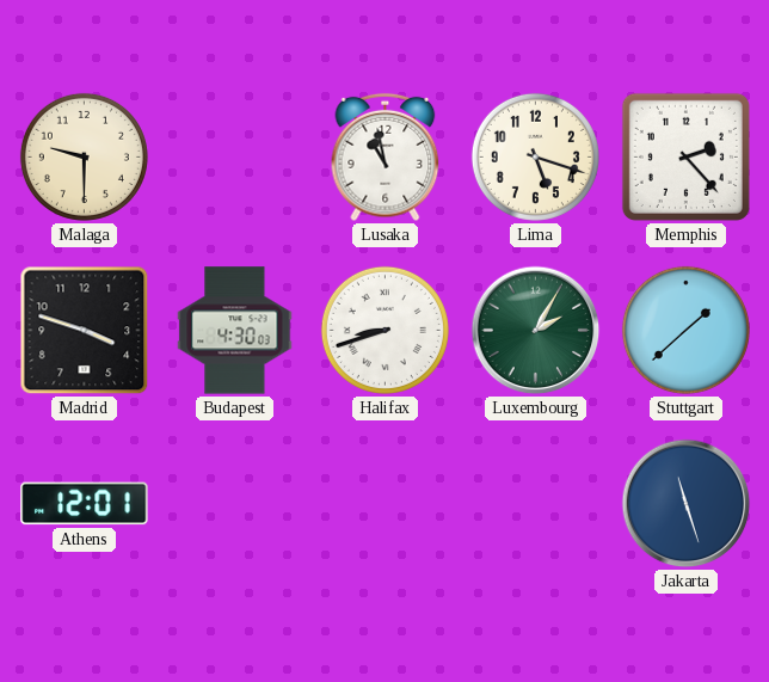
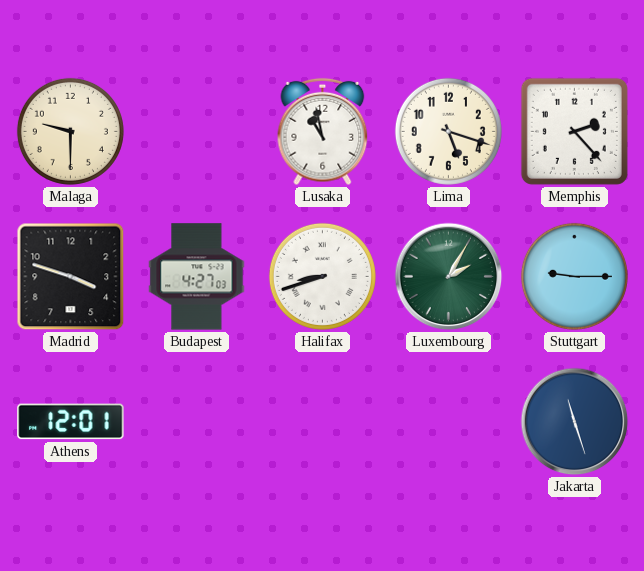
Budapest: 4:30 -> 4:27 (197, 277)
Stuttgart: 1:38 -> 9:15 (574, 276)
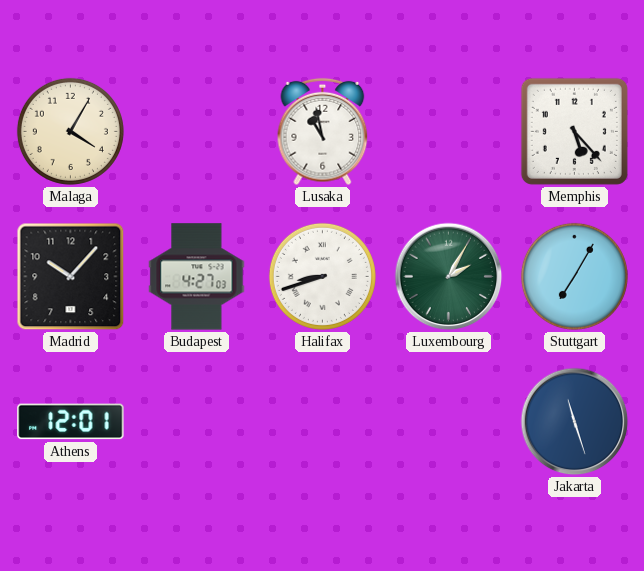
Malaga: 9:30 -> 4:05 (70, 131)
Lima: 5:18 -> none (448, 131)
Memphis: 2:23 -> 5:23 (574, 131)
Madrid: 3:48 -> 10:07 (71, 277)
Stuttgart: 9:15 -> 7:05 (574, 276)
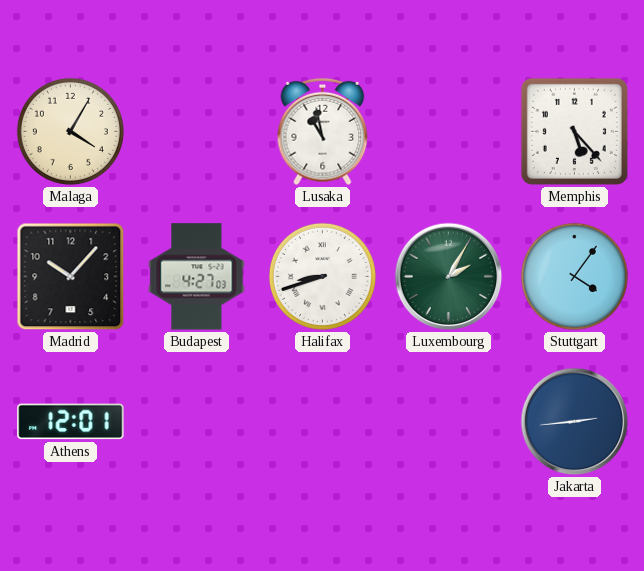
Stuttgart: 7:05 -> 4:06 (574, 276)
Jakarta: 11:27 -> 2:44 (575, 422)
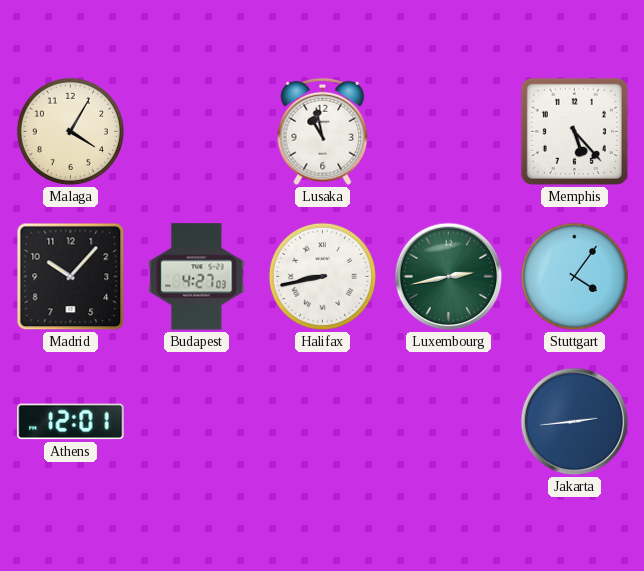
Halifax: 8:42 -> 8:43 (322, 276)
Luxembourg: 2:05 -> 2:43 (449, 277)
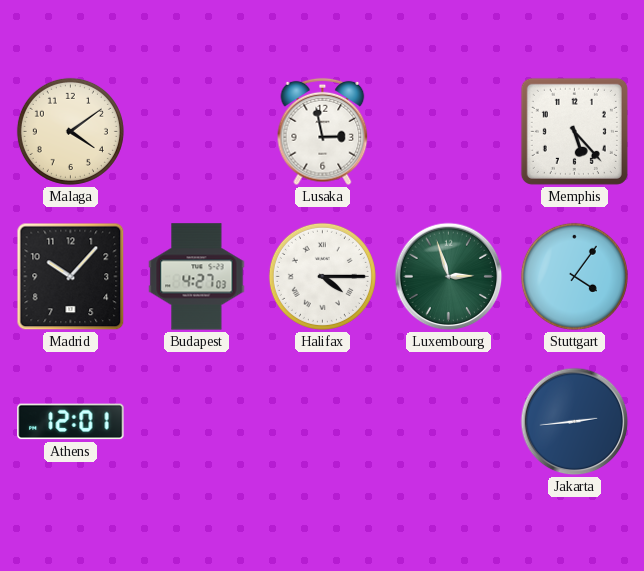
Malaga: 4:05 -> 4:09 (70, 131)
Lusaka: 10:58 -> 2:58 (323, 132)
Halifax: 8:43 -> 4:15 (322, 276)
Luxembourg: 2:43 -> 2:57 (449, 277)
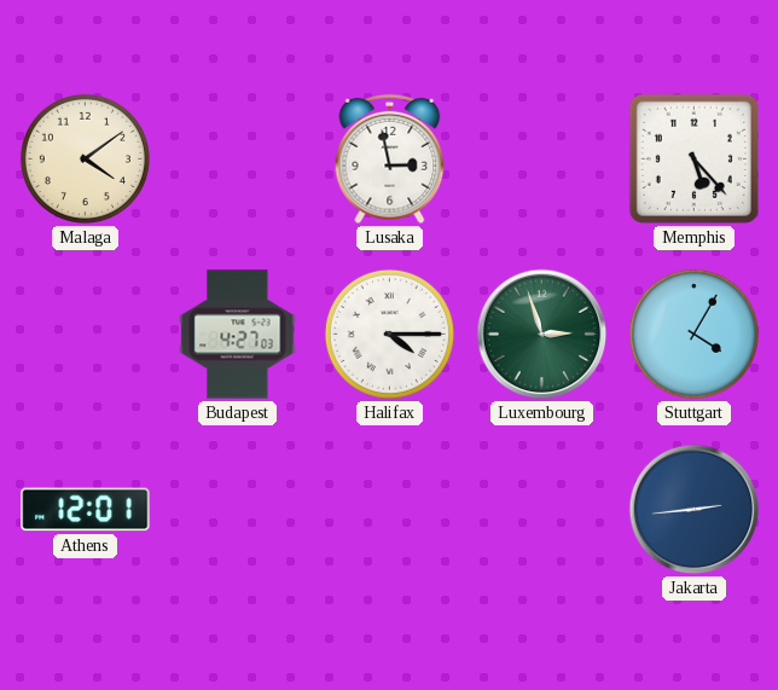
Madrid: 10:07 -> none (71, 277)
Stuttgart: 4:06 -> 4:05 (693, 334)
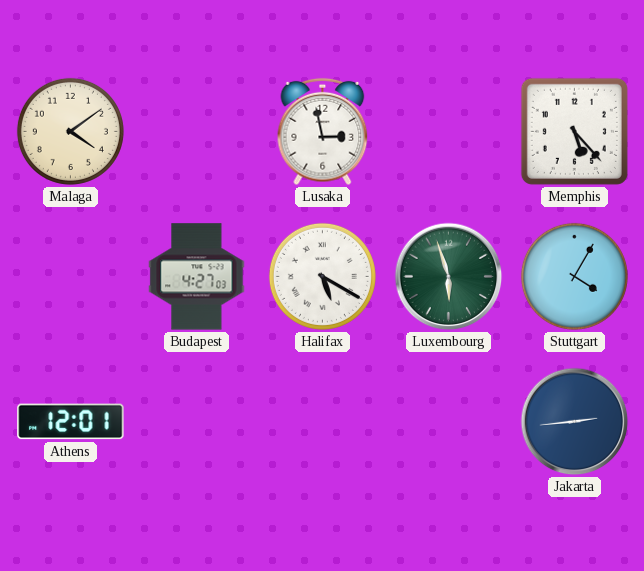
Halifax: 4:15 -> 5:20 (322, 276)
Luxembourg: 2:57 -> 5:57 (449, 277)
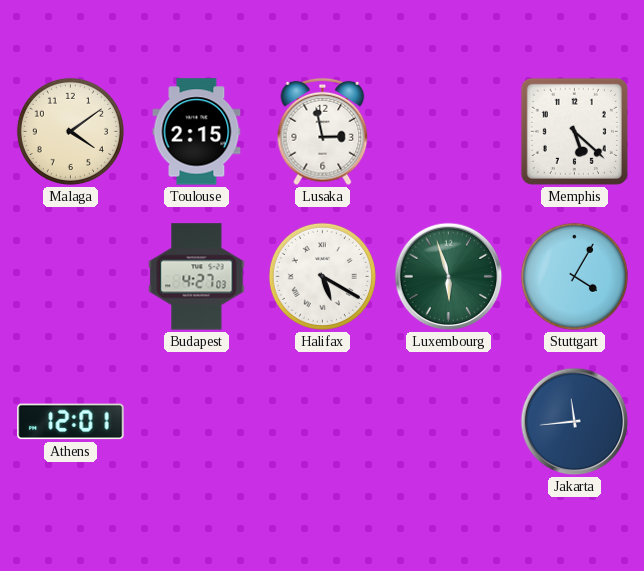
Toulouse: none -> 2:15 (197, 132)
Memphis: 5:23 -> 5:22 (574, 131)
Jakarta: 2:44 -> 11:44 (575, 422)
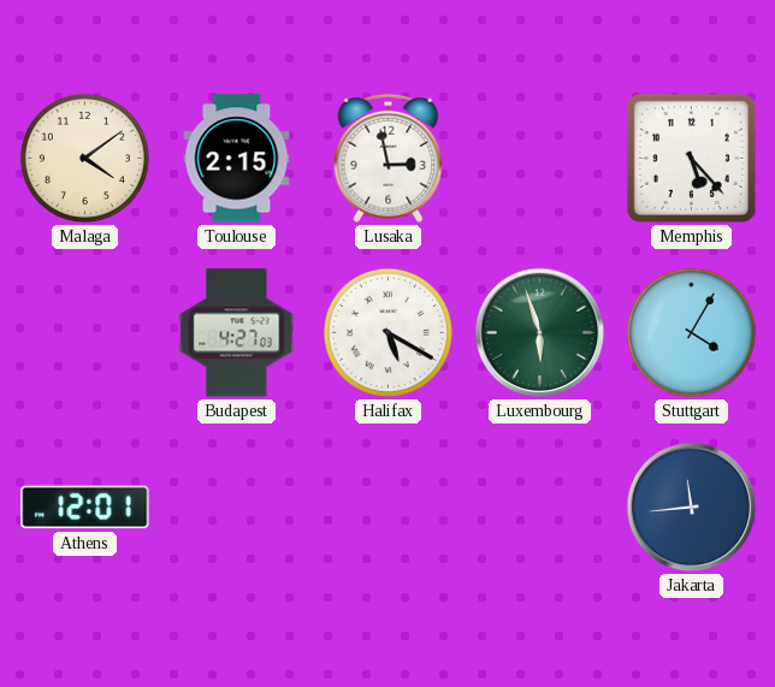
Memphis: 5:22 -> 5:23 (691, 158)
